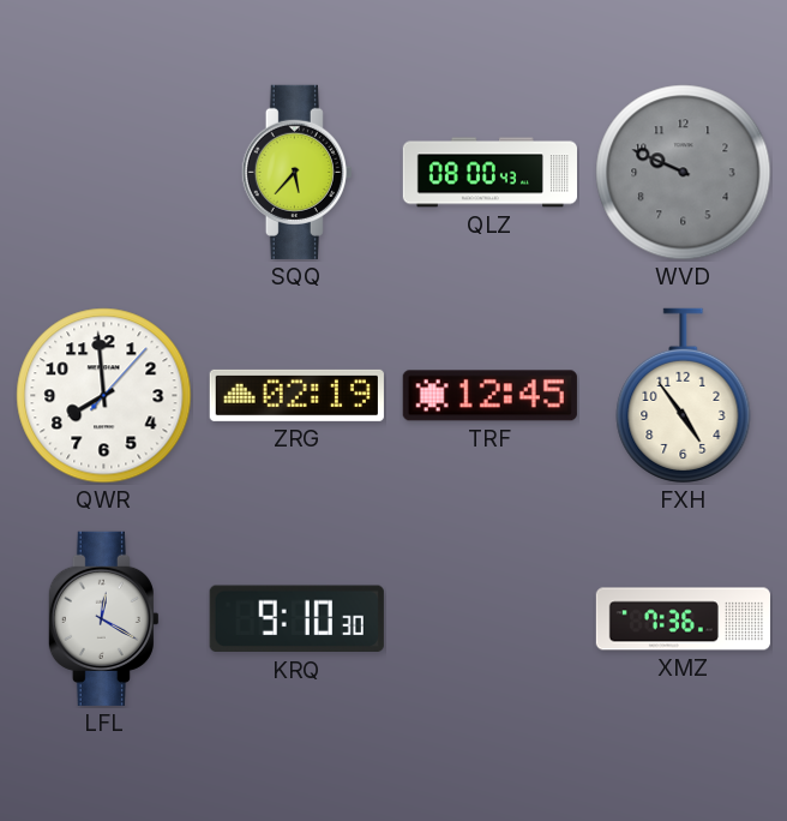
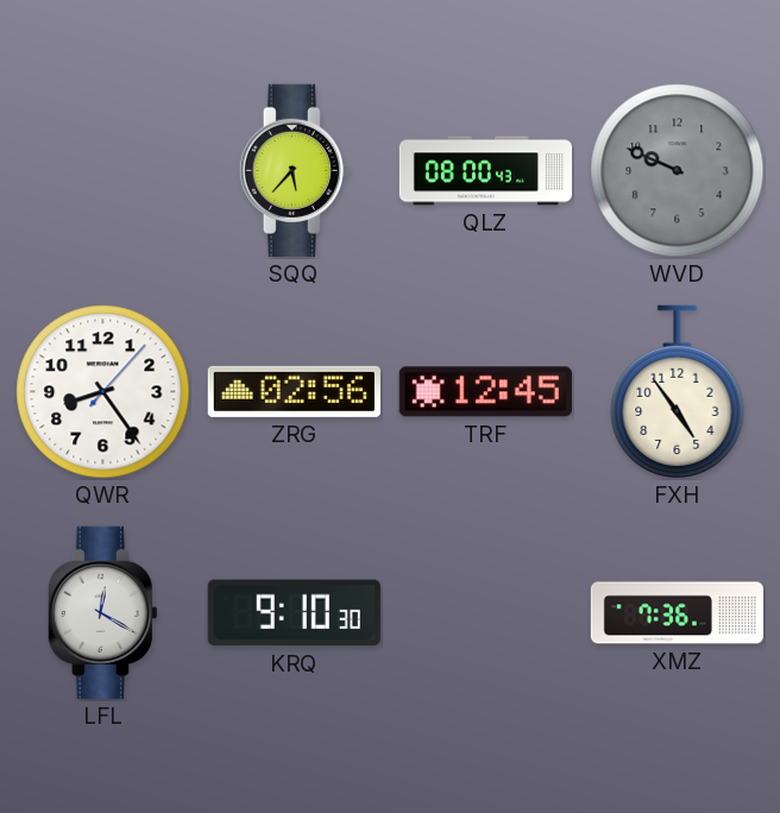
QWR: 7:59 -> 8:24 (103, 392)
ZRG: 02:19 -> 02:56 (294, 391)
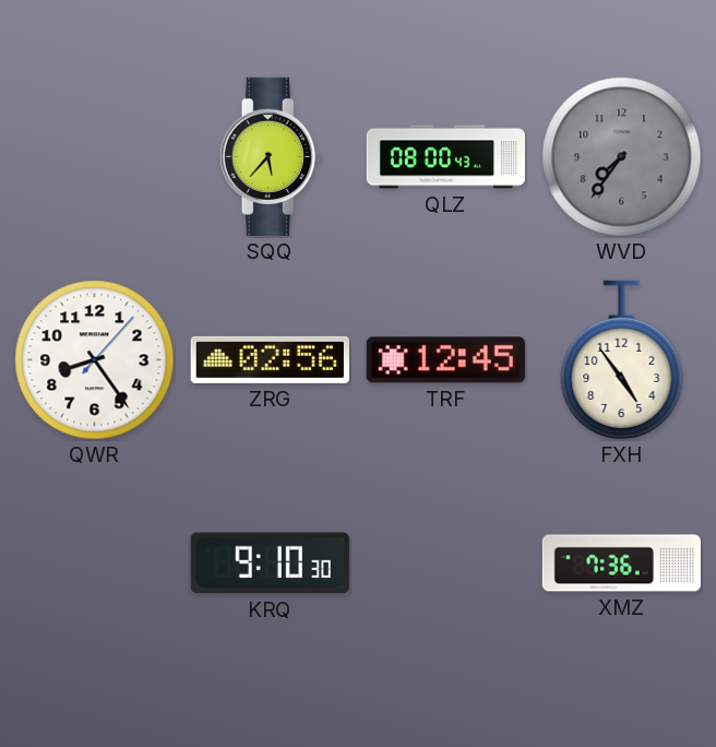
WVD: 9:49 -> 7:36 (622, 157)
LFL: 12:20 -> none (102, 612)
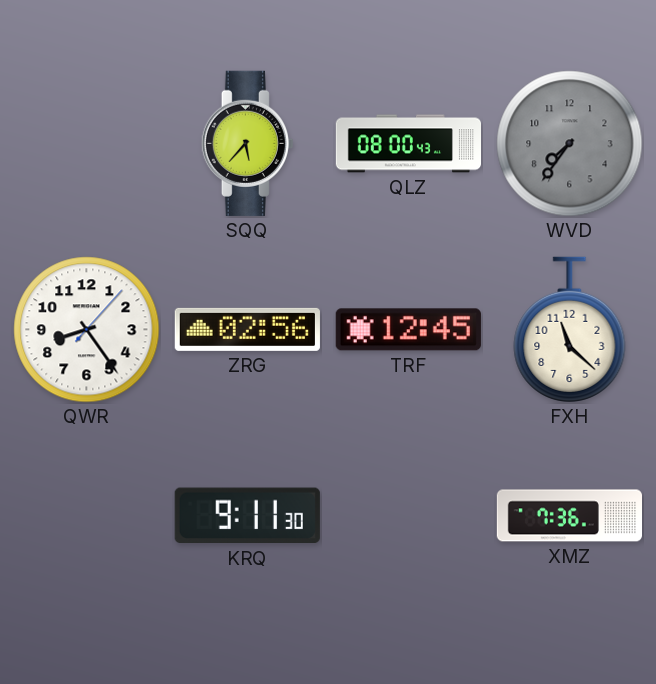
FXH: 4:54 -> 11:22 (570, 329)
KRQ: 9:10 -> 9:11 (247, 516)
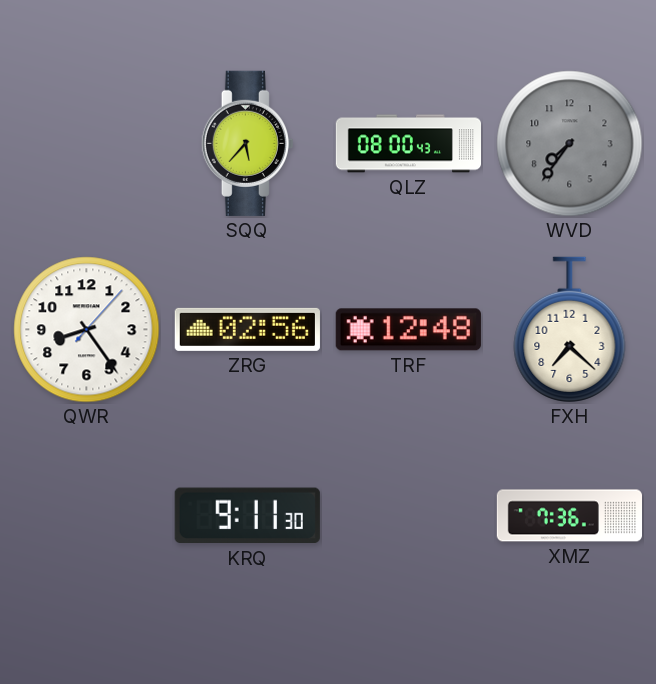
TRF: 12:45 -> 12:48 (408, 330)
FXH: 11:22 -> 7:22 (570, 329)
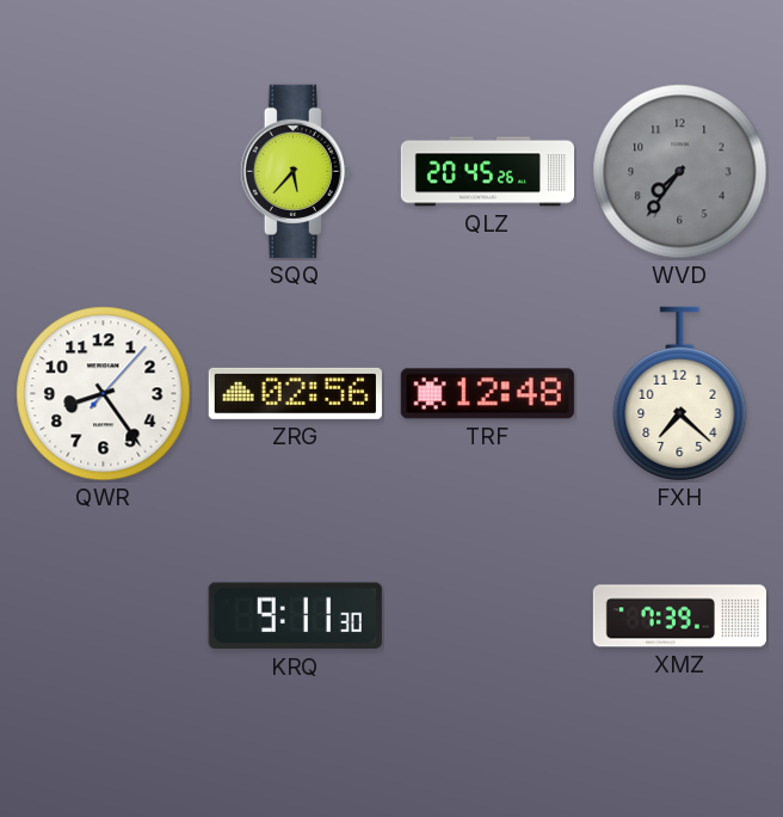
QLZ: 08:00 -> 20:45 (487, 172)
XMZ: 7:36 -> 7:39 (679, 616)
